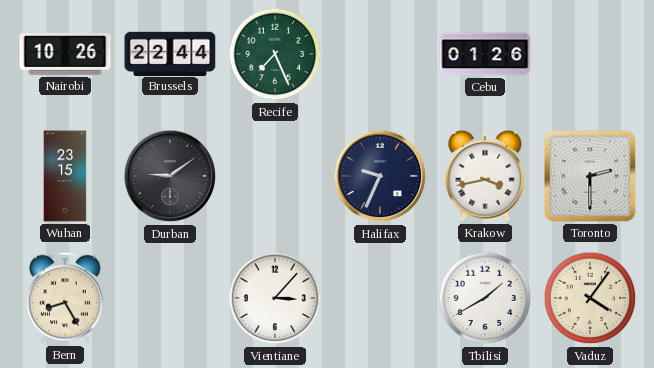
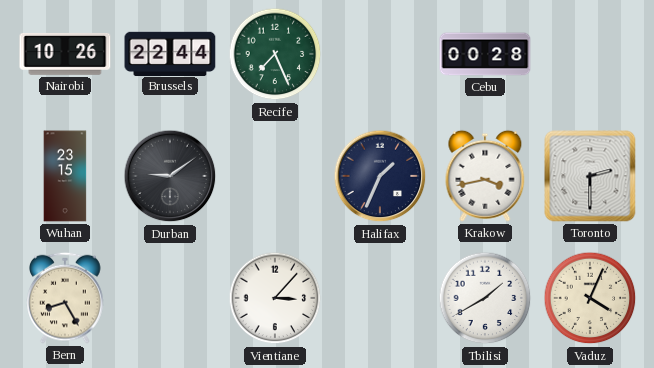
Cebu: 01:26 -> 00:28 (485, 54)
Halifax: 9:34 -> 1:34 (380, 176)
Vaduz: 4:06 -> 4:04 (590, 298)
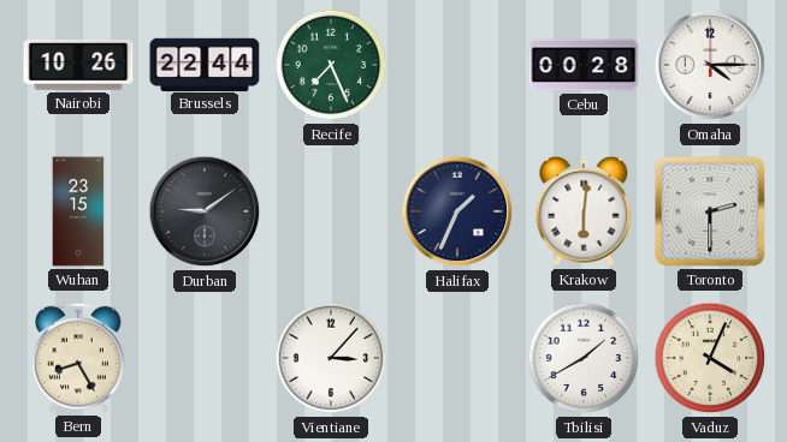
Omaha: none -> 4:15 (710, 65)
Krakow: 3:43 -> 6:01 (584, 211)
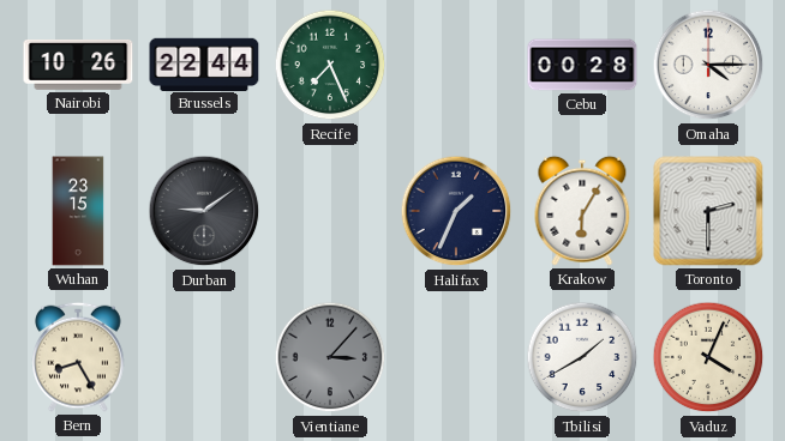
Krakow: 6:01 -> 6:05 (582, 211)
Vientiane dial: white -> grey (330, 357)
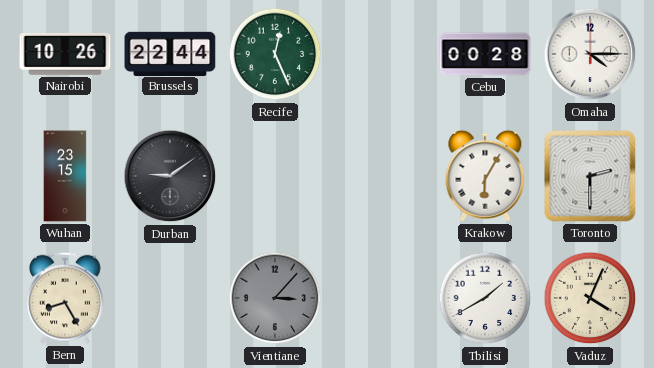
Recife: 7:26 -> 12:26 (275, 54)
Halifax: 1:34 -> none (456, 211)
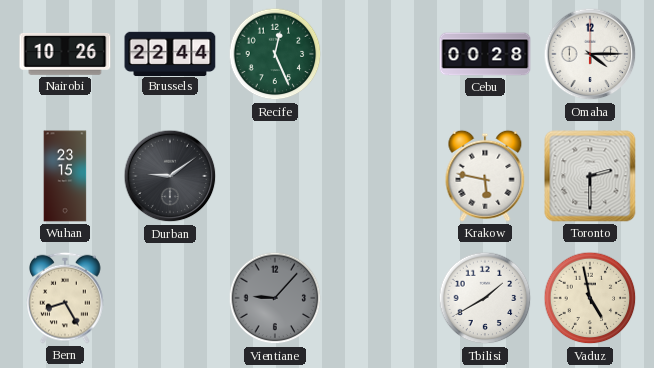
Krakow: 6:05 -> 5:47 (485, 176)
Vientiane: 3:07 -> 9:07 (275, 298)
Vaduz: 4:04 -> 4:58 (590, 298)
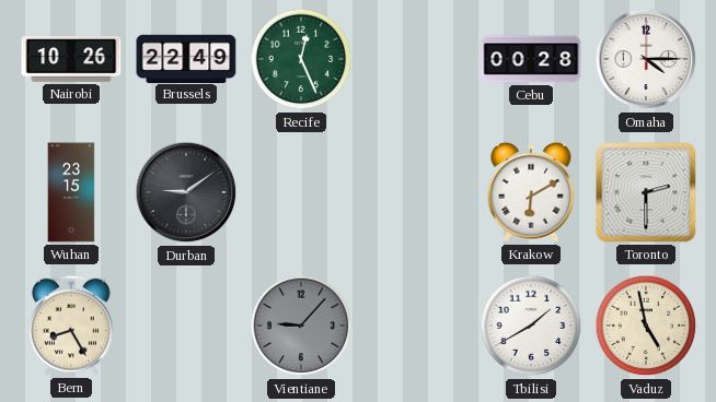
Brussels: 22:44 -> 22:49 (186, 58)
Krakow: 5:47 -> 6:10 (531, 192)
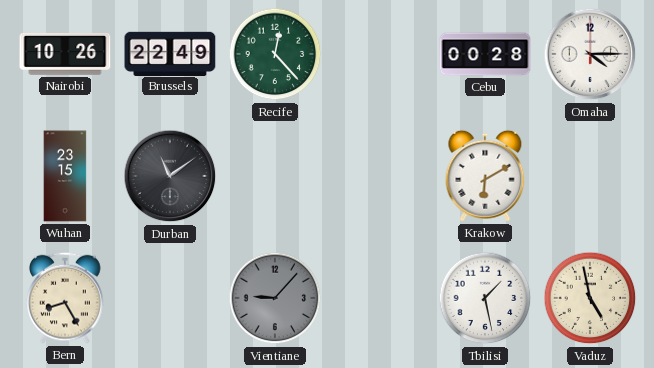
Recife: 12:26 -> 12:23 (275, 54)
Durban: 9:09 -> 11:09 (170, 176)
Toronto: 2:30 -> none (646, 192)
Tbilisi: 1:40 -> 1:28 (485, 298)
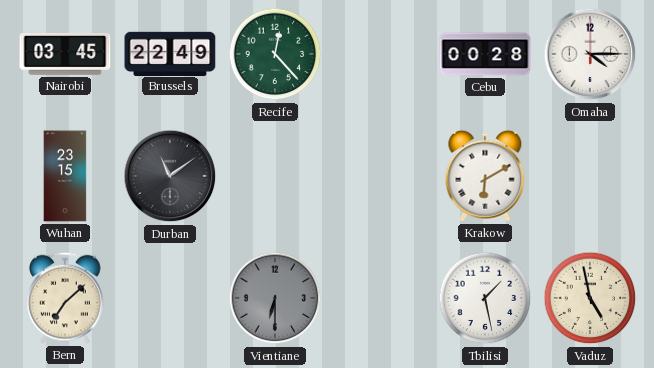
Nairobi: 10:26 -> 03:45 (65, 55)
Bern: 8:25 -> 7:08 (65, 298)
Vientiane: 9:07 -> 6:30 (275, 298)
